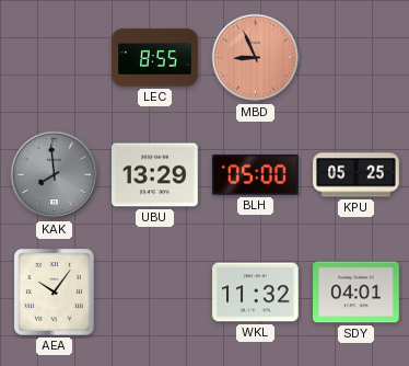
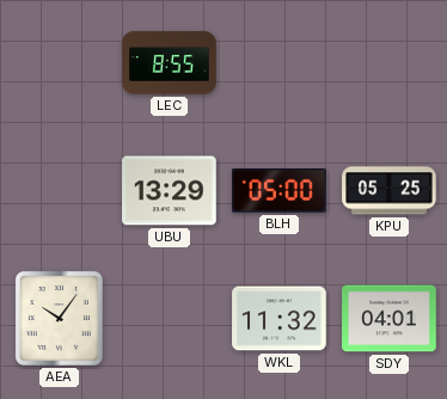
MBD: 8:56 -> none (256, 58)
KAK: 7:59 -> none (55, 175)
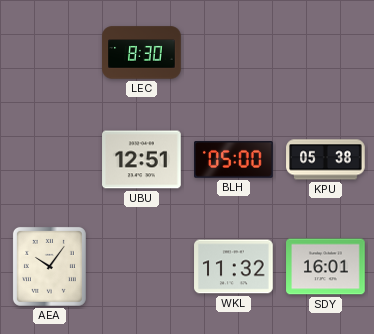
LEC: 8:55 -> 8:30 (142, 53)
UBU: 13:29 -> 12:51 (142, 160)
KPU: 05:25 -> 05:38 (326, 160)
SDY: 04:01 -> 16:01 (326, 267)
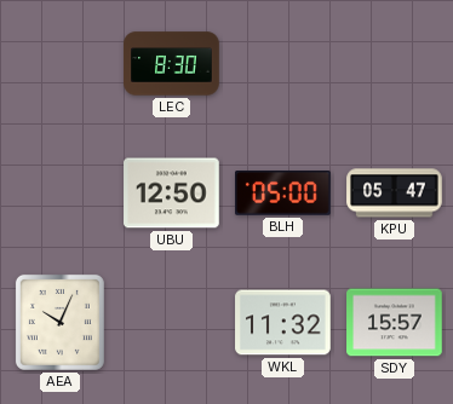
UBU: 12:51 -> 12:50 (172, 194)
KPU: 05:38 -> 05:47 (395, 194)
AEA: 10:06 -> 10:04 (59, 322)
SDY: 16:01 -> 15:57 (395, 323)
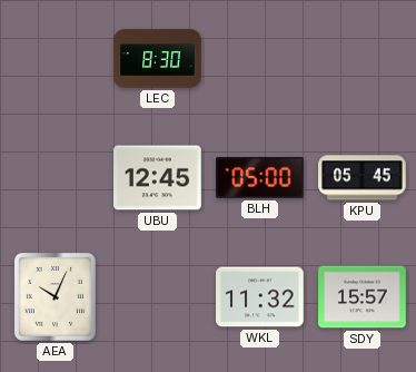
UBU: 12:50 -> 12:45 (158, 178)
KPU: 05:47 -> 05:45 (363, 178)
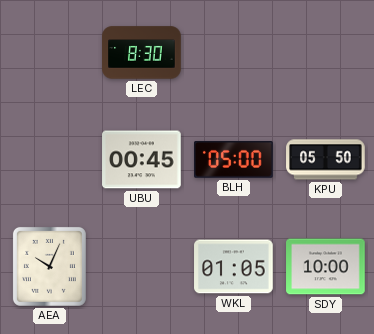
UBU: 12:45 -> 00:45 (142, 160)
KPU: 05:45 -> 05:50 (326, 160)
WKL: 11:32 -> 01:05 (234, 267)
SDY: 15:57 -> 10:00 (326, 267)
